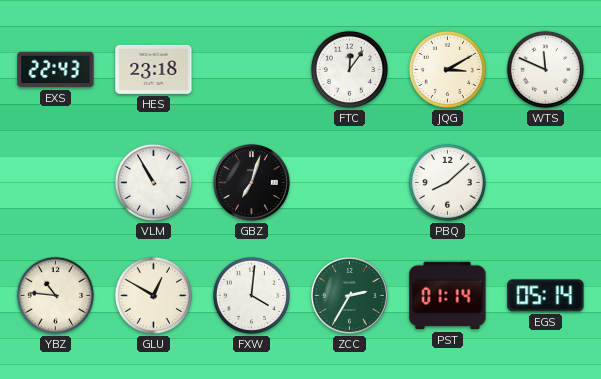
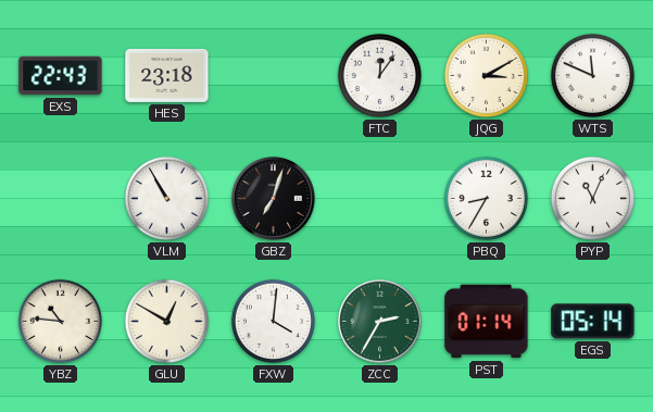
PBQ: 8:08 -> 8:35 (486, 198)
PYP: none -> 11:04 (592, 198)
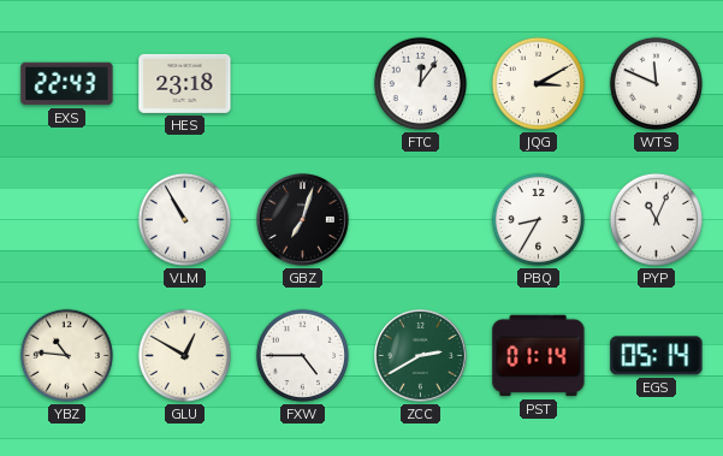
FXW: 4:01 -> 4:45 (302, 355)
ZCC: 2:35 -> 2:40 (421, 356)
